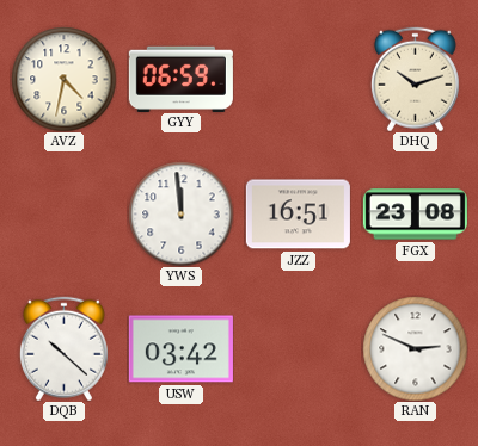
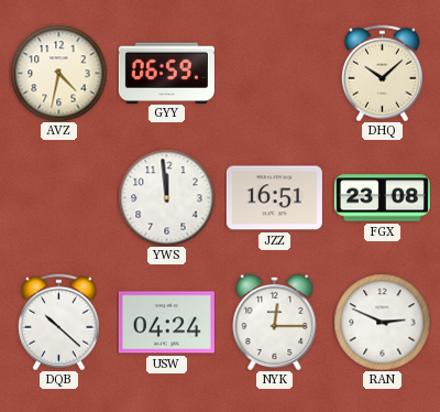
DHQ: 10:12 -> 10:08 (382, 73)
USW: 03:42 -> 04:24 (166, 323)
NYK: none -> 12:15 (275, 322)
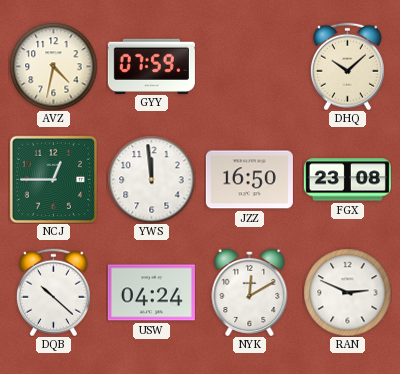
GYY: 06:59 -> 07:59 (151, 66)
NCJ: none -> 12:45 (53, 179)
JZZ: 16:51 -> 16:50 (249, 180)
NYK: 12:15 -> 12:10 (250, 292)
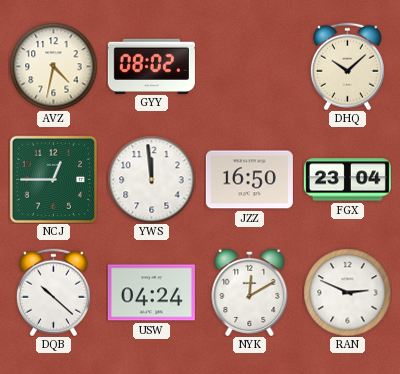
GYY: 07:59 -> 08:02 (151, 66)
FGX: 23:08 -> 23:04 (347, 180)
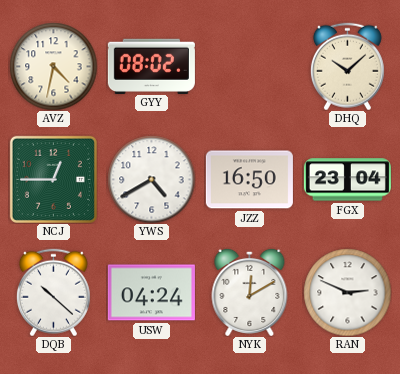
YWS: 11:59 -> 4:40 (151, 179)
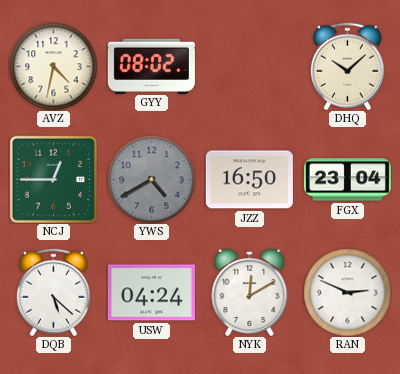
YWS dial: white -> grey (151, 179)
DQB: 10:22 -> 5:22 (53, 292)
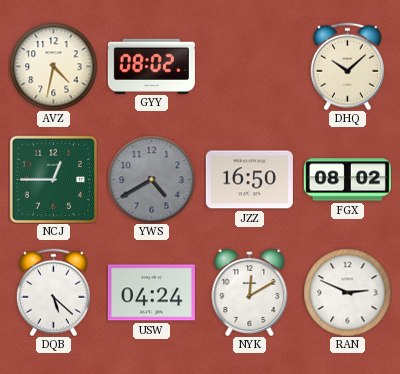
FGX: 23:04 -> 08:02 (347, 180)
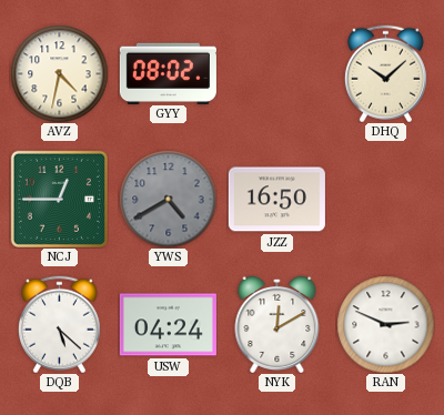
FGX: 08:02 -> none (347, 180)
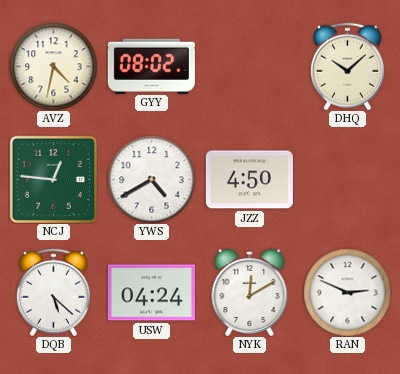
NCJ: 12:45 -> 12:46 (53, 179)
YWS dial: grey -> white (151, 179)
JZZ: 16:50 -> 4:50 (249, 180)
